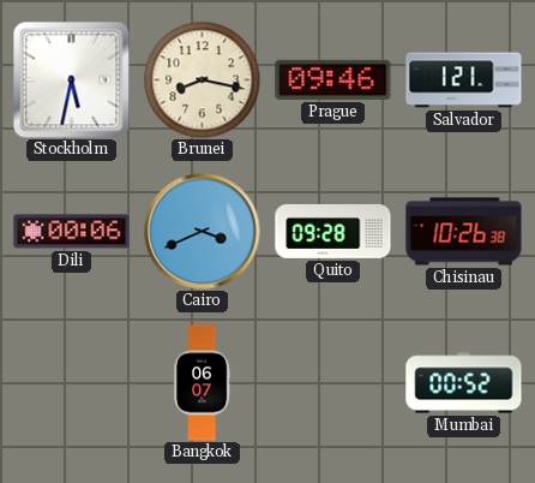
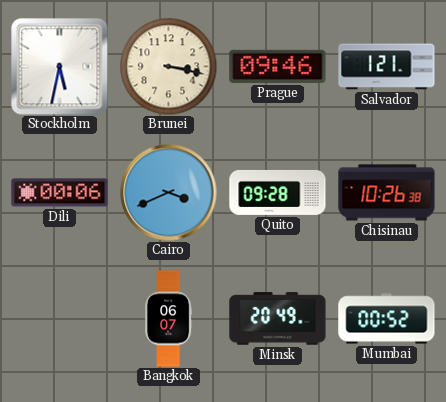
Brunei: 8:17 -> 3:17 (168, 66)
Minsk: none -> 20:49 (278, 319)
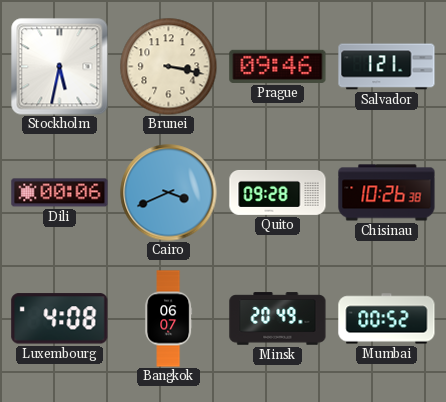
Luxembourg: none -> 4:08 (60, 319)
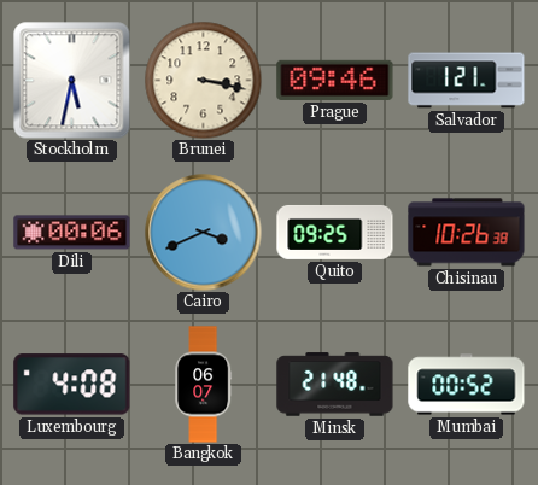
Quito: 09:28 -> 09:25 (335, 232)
Minsk: 20:49 -> 21:48 (335, 385)
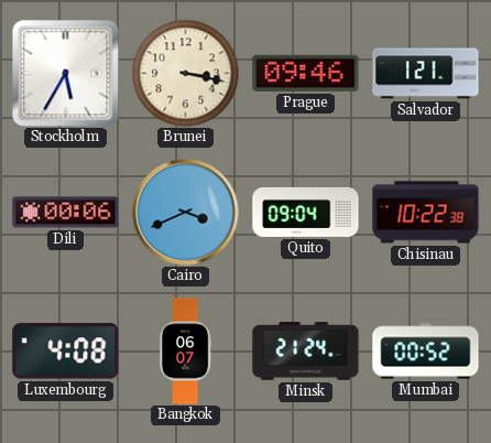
Stockholm: 5:32 -> 5:35 (66, 74)
Quito: 09:25 -> 09:04 (306, 212)
Chisinau: 10:26 -> 10:22 (426, 213)
Minsk: 21:48 -> 21:24 (306, 352)
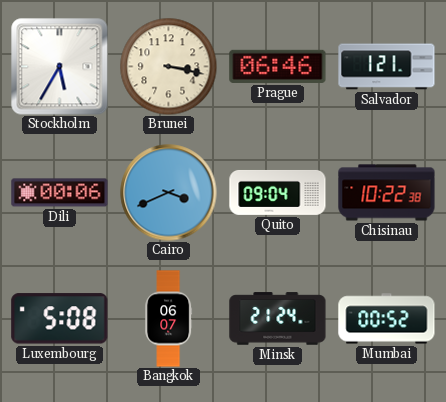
Prague: 09:46 -> 06:46 (278, 66)
Luxembourg: 4:08 -> 5:08 (60, 319)
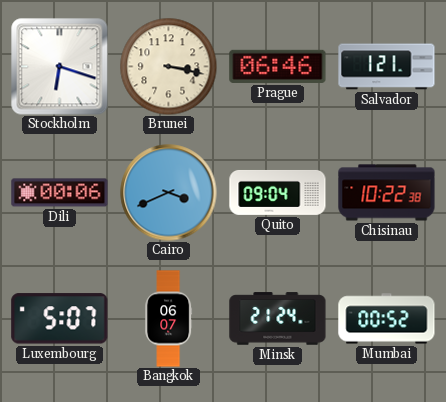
Stockholm: 5:35 -> 6:18 (60, 67)
Luxembourg: 5:08 -> 5:07 (60, 319)
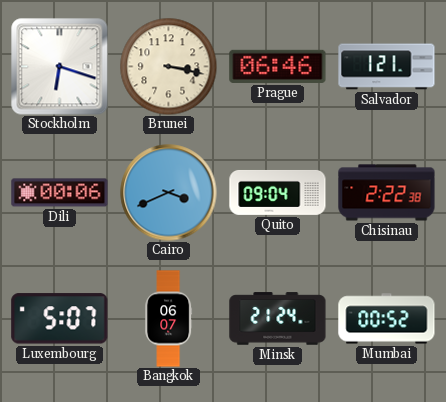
Chisinau: 10:22 -> 2:22 (387, 193)
